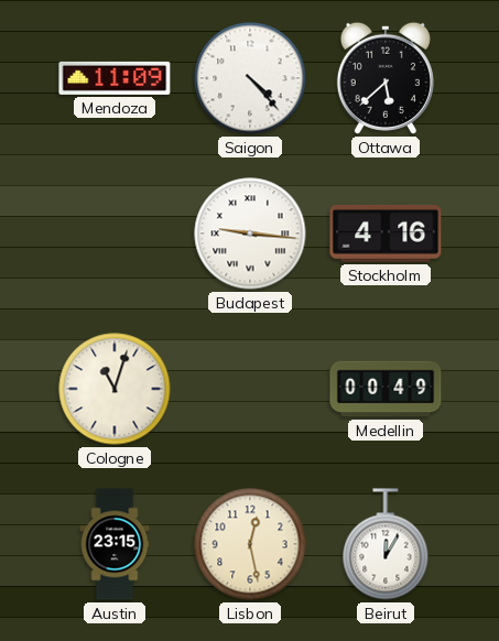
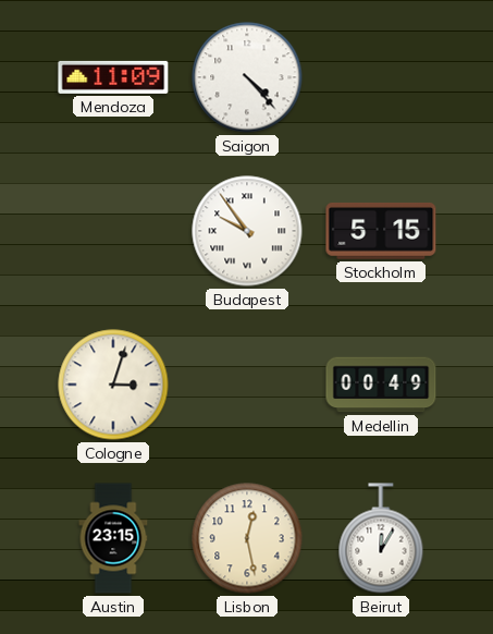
Ottawa: 5:38 -> none (386, 78)
Budapest: 9:16 -> 9:54 (247, 231)
Stockholm: 4:16 -> 5:15 (381, 231)
Cologne: 11:03 -> 3:03 (113, 385)
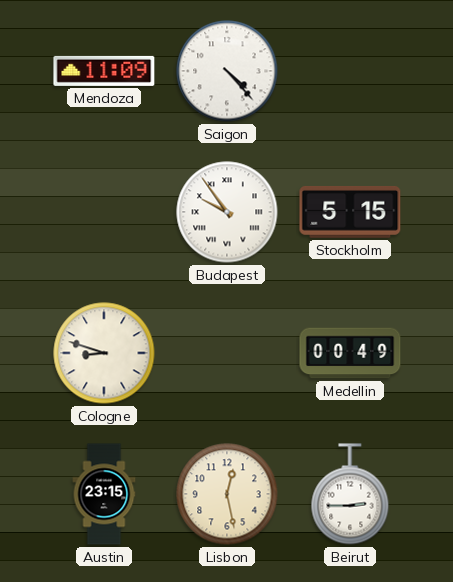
Cologne: 3:03 -> 8:48 (104, 353)
Beirut: 12:05 -> 2:45 (350, 494)
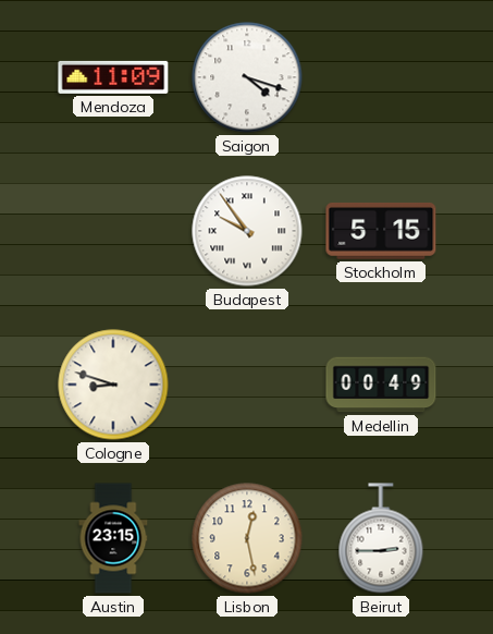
Saigon: 4:23 -> 4:18 (247, 77)
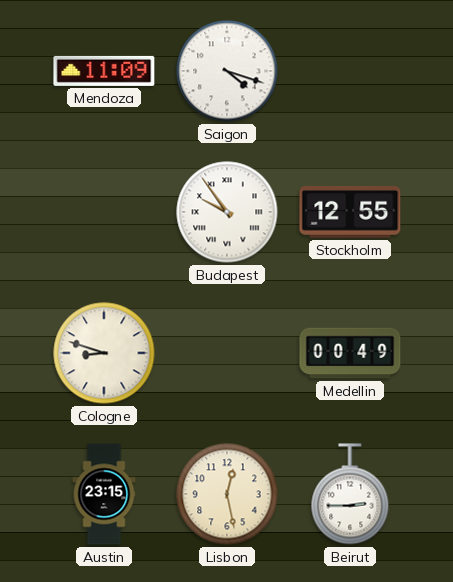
Stockholm: 5:15 -> 12:55 (350, 212)
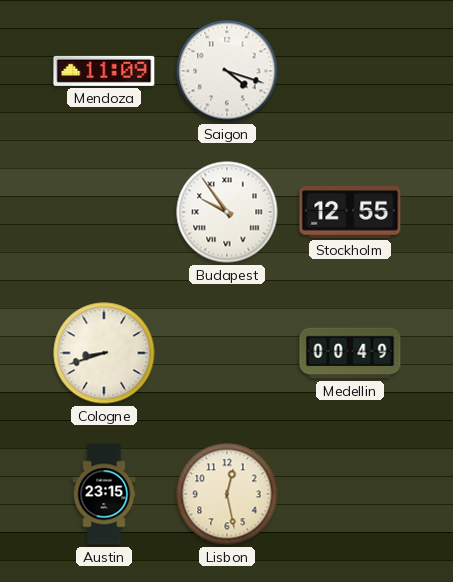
Cologne: 8:48 -> 8:42 (104, 353)
Beirut: 2:45 -> none (350, 494)
